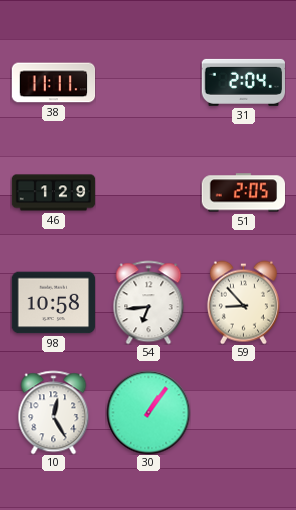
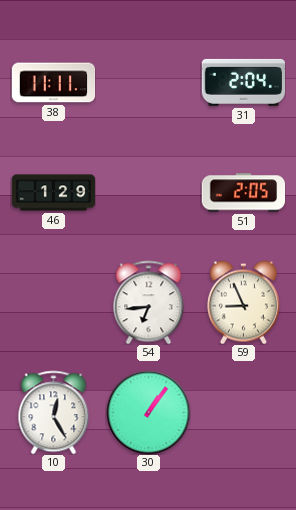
98: 10:58 -> none (53, 303)
59: 8:53 -> 8:56 (243, 302)
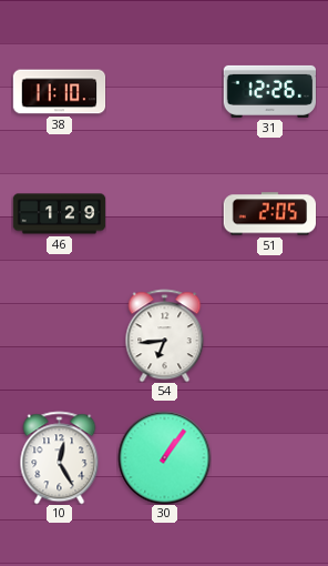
38: 11:11 -> 11:10 (59, 92)
31: 2:04 -> 12:26 (269, 91)
59: 8:56 -> none (243, 302)
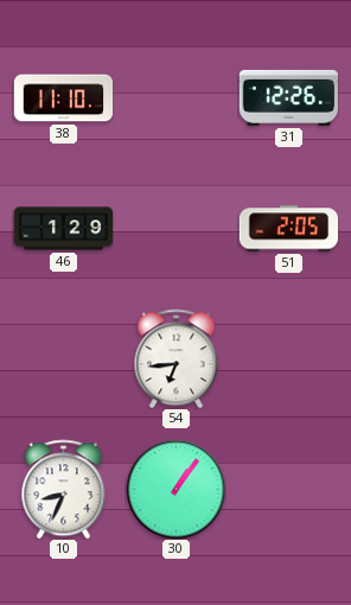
10: 12:25 -> 8:34 (64, 489)
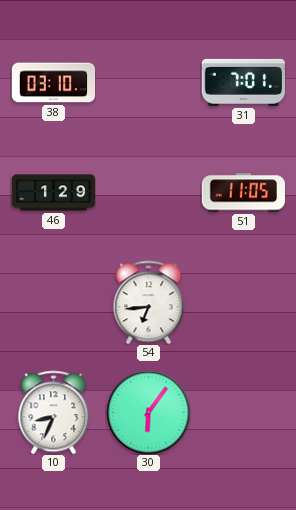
38: 11:10 -> 03:10 (53, 83)
31: 12:26 -> 7:01 (243, 82)
51: 2:05 -> 11:05 (243, 193)
30: 1:06 -> 6:06 (148, 412)
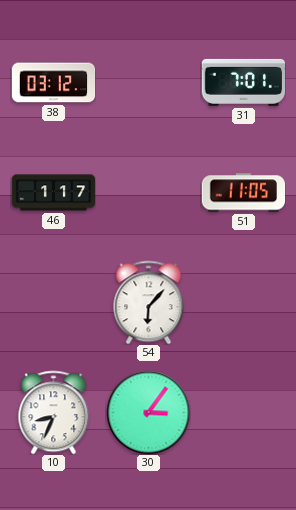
38: 03:10 -> 03:12 (53, 83)
46: 1:29 -> 1:17 (53, 193)
54: 6:44 -> 6:07 (149, 302)
30: 6:06 -> 3:06 (148, 412)
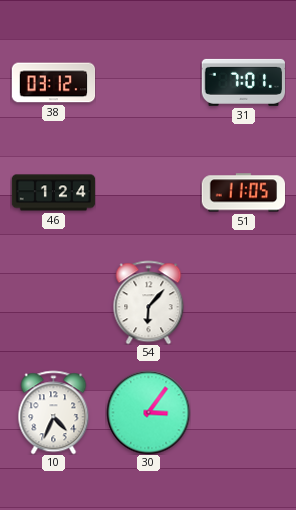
46: 1:17 -> 1:24 (53, 193)
10: 8:34 -> 4:34 (54, 412)
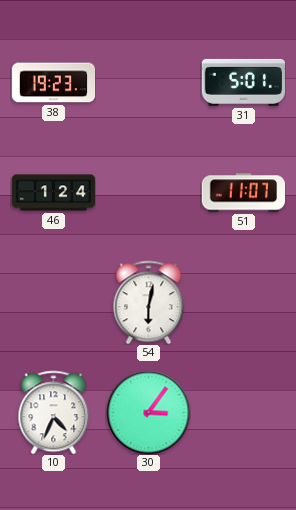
38: 03:12 -> 19:23 (53, 83)
31: 7:01 -> 5:01 (243, 82)
51: 11:05 -> 11:07 (243, 193)
54: 6:07 -> 6:02 (149, 302)
